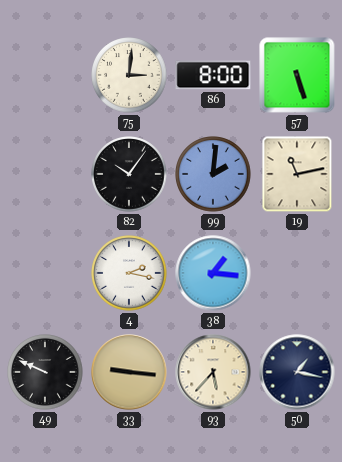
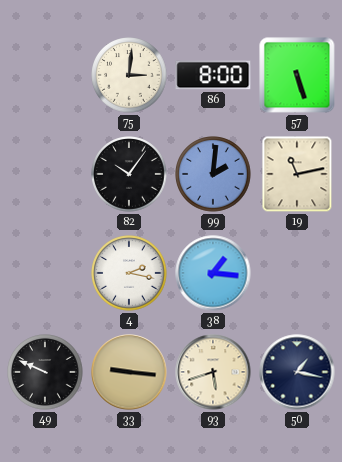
93: 5:37 -> 5:42 (213, 372)
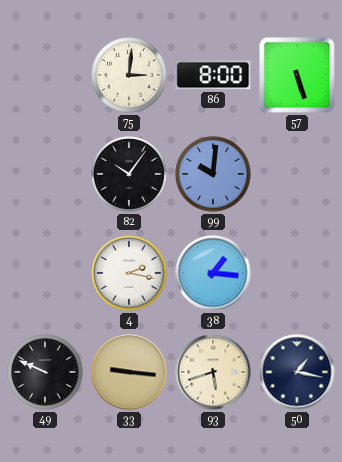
99: 2:01 -> 10:01 (213, 174)
19: 11:13 -> none (297, 174)
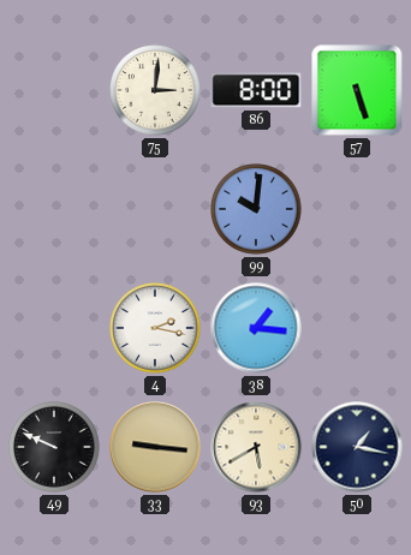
82: 10:06 -> none (129, 174)
93: 5:42 -> 5:40 (256, 447)
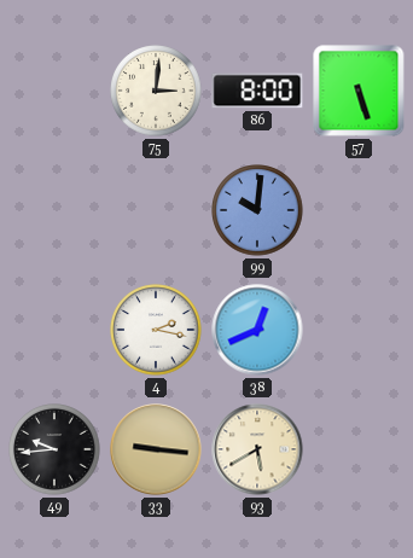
38: 1:16 -> 12:41 (257, 330)
49: 9:49 -> 9:44 (54, 449)
50: 1:17 -> none (357, 447)
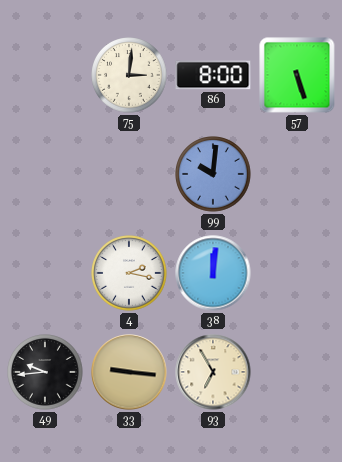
38: 12:41 -> 12:01 (213, 273)
93: 5:40 -> 6:55 (213, 372)
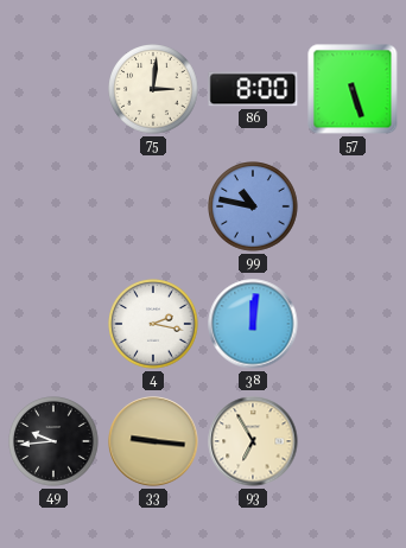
99: 10:01 -> 10:47 (253, 206)
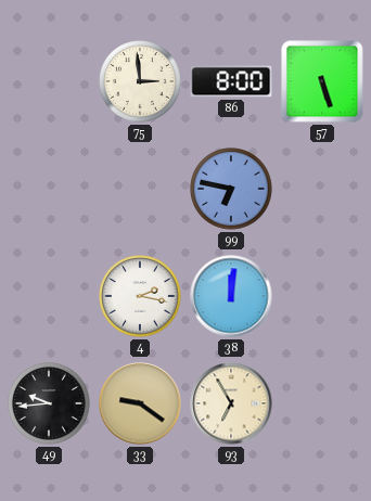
75: 3:01 -> 2:59 (140, 81)
99: 10:47 -> 6:47 (231, 189)
33: 9:16 -> 9:21 (140, 403)
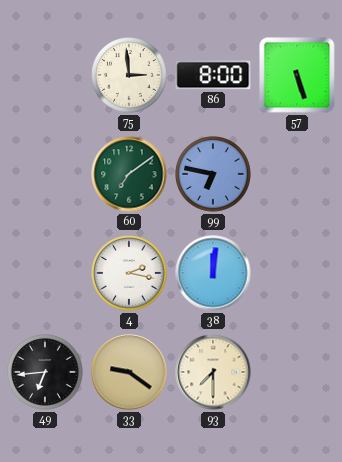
60: none -> 7:09 (129, 174)
49: 9:44 -> 6:44 (45, 372)
93: 6:55 -> 7:30 (213, 372)
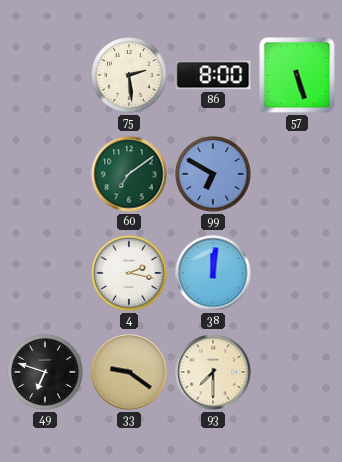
75: 2:59 -> 2:29 (129, 75)
99: 6:47 -> 6:50 (213, 174)
49: 6:44 -> 6:48 (45, 372)
